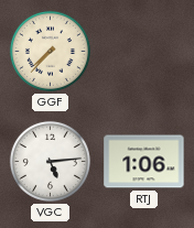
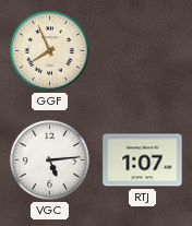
GGF: 7:37 -> 7:56 (49, 50)
RTJ: 1:06 -> 1:07 (143, 160)
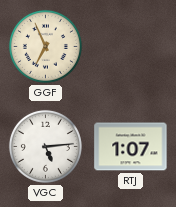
GGF: 7:56 -> 6:56 (45, 46)
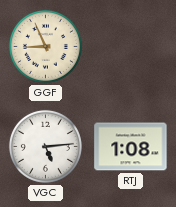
GGF: 6:56 -> 8:56 (45, 46)
RTJ: 1:07 -> 1:08 (131, 147)
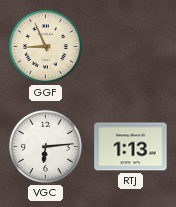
VGC: 5:14 -> 6:14 (45, 146)
RTJ: 1:08 -> 1:13 (131, 147)
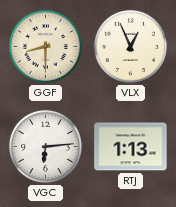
GGF: 8:56 -> 8:30 (45, 46)
VLX: none -> 12:56 (130, 46)
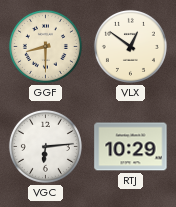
VLX: 12:56 -> 12:51 (130, 46)
RTJ: 1:13 -> 10:29 (131, 147)
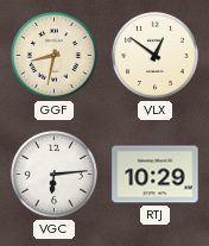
GGF: 8:30 -> 8:32 (53, 55)
